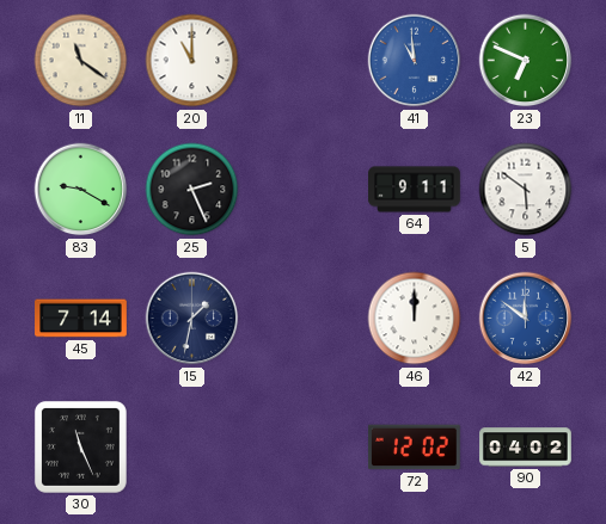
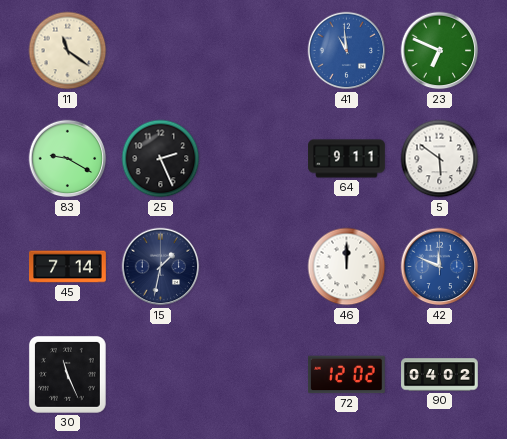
20: 11:00 -> none (192, 61)
42: 11:51 -> 11:49 (440, 267)
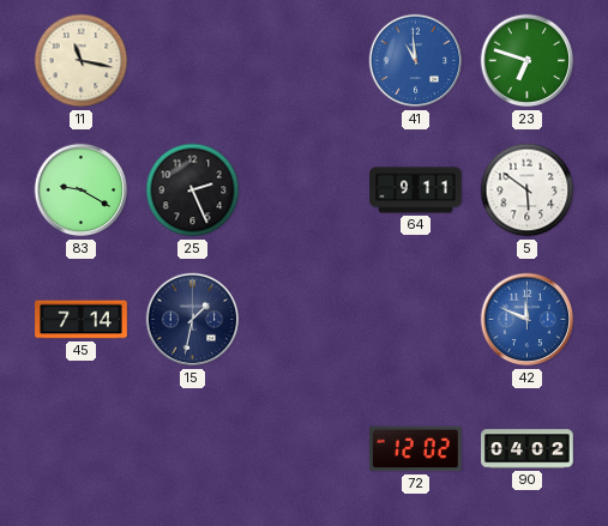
11: 11:21 -> 11:17 (82, 61)
23: 6:49 -> 6:48 (528, 61)
46: 12:00 -> none (347, 267)
30: 11:26 -> none (67, 374)
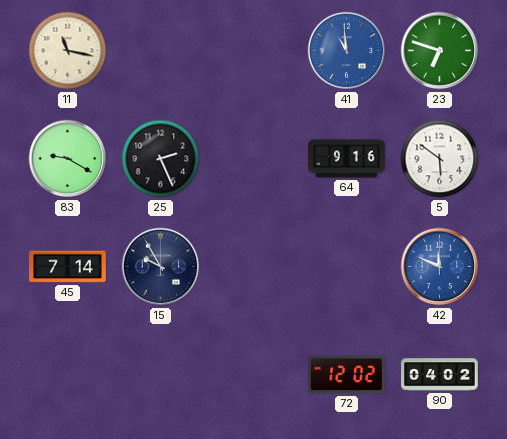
64: 9:11 -> 9:16 (347, 159)
15: 1:32 -> 9:55 (161, 267)
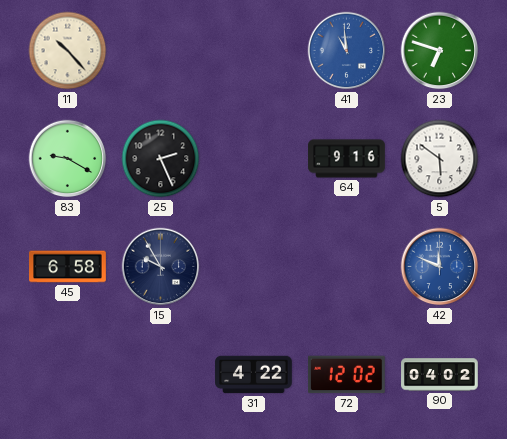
11: 11:17 -> 10:23 (68, 51)
45: 7:14 -> 6:58 (68, 267)
31: none -> 4:22 (254, 375)
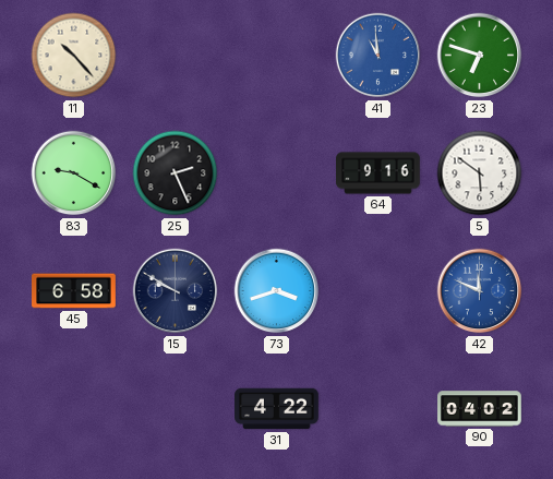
15: 9:55 -> 9:50 (176, 291)
73: none -> 3:42 (277, 291)
72: 12:02 -> none (347, 375)
